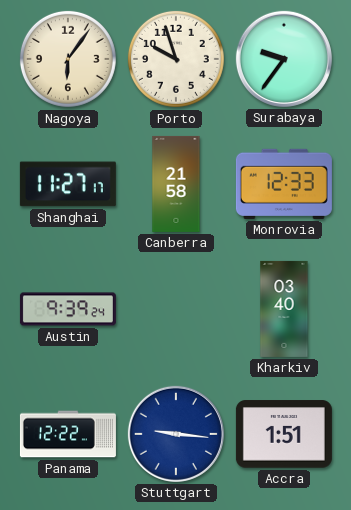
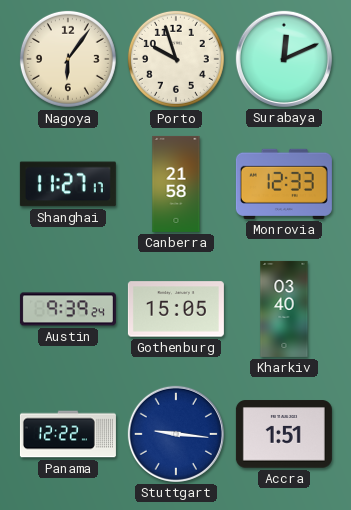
Surabaya: 9:36 -> 12:11 (284, 59)
Gothenburg: none -> 15:05 (176, 309)
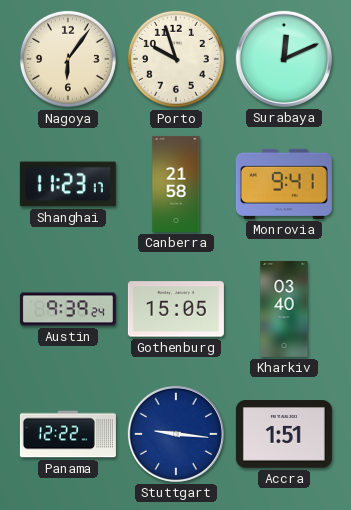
Shanghai: 11:27 -> 11:23 (68, 184)
Monrovia: 12:33 -> 9:41 (284, 184)
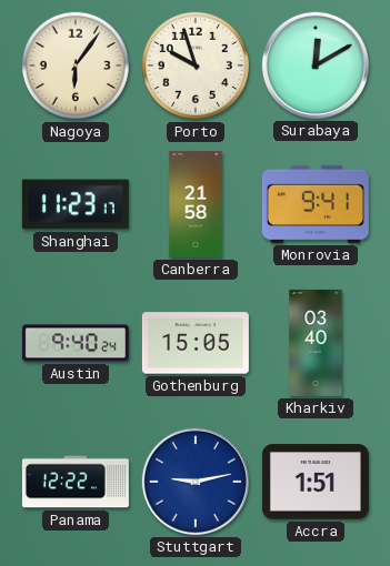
Surabaya: 12:11 -> 12:10 (316, 65)
Austin: 9:39 -> 9:40 (76, 343)
Stuttgart: 9:16 -> 9:13 (196, 482)
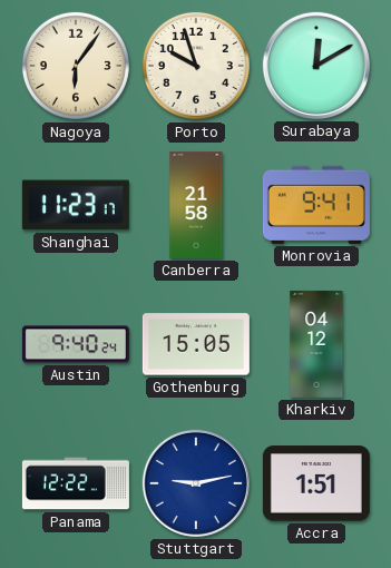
Kharkiv: 03:40 -> 04:12 (316, 344)
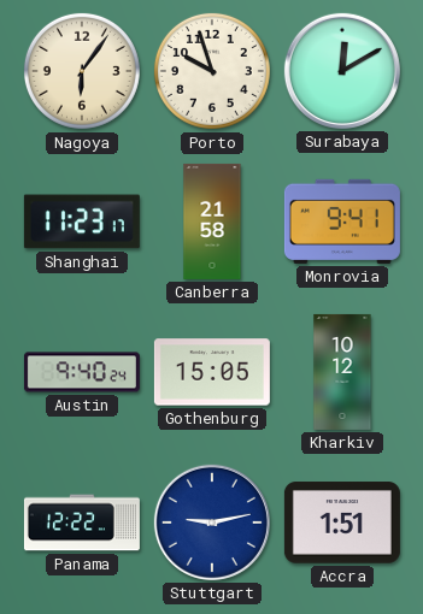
Kharkiv: 04:12 -> 10:12 (342, 372)
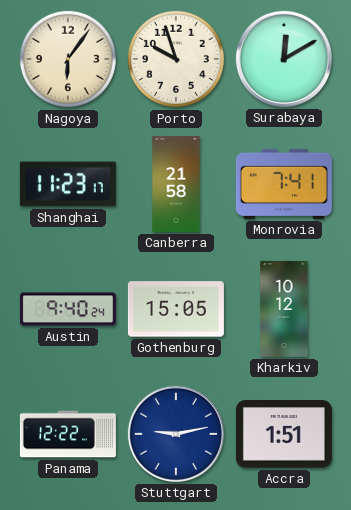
Monrovia: 9:41 -> 7:41 (284, 184)
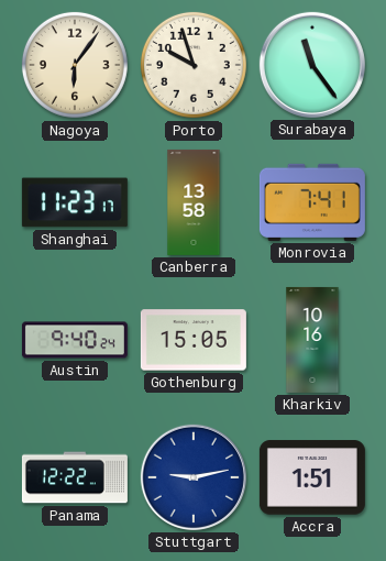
Surabaya: 12:10 -> 11:24 (312, 65)
Canberra: 21:58 -> 13:58 (194, 202)
Kharkiv: 10:12 -> 10:16 (312, 340)
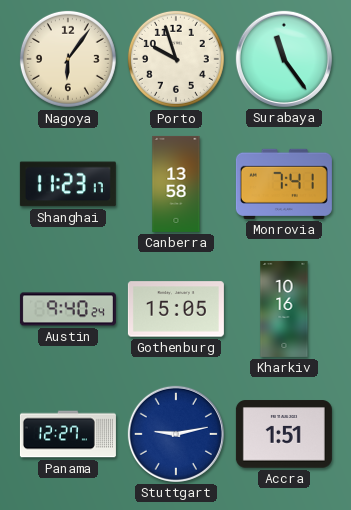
Panama: 12:22 -> 12:27 (68, 434)
